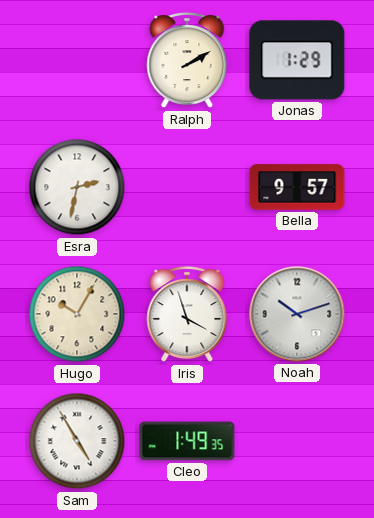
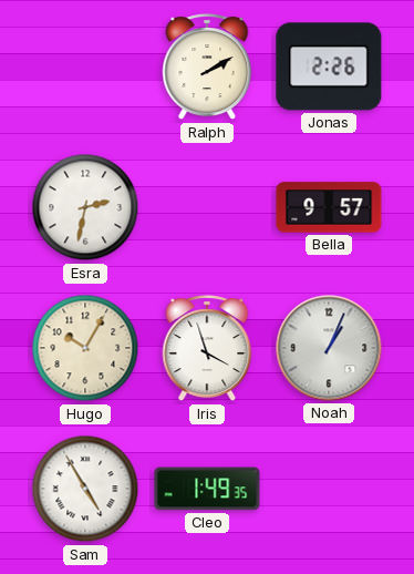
Jonas: 1:29 -> 2:26 (329, 66)
Noah: 10:12 -> 1:04 (329, 348)
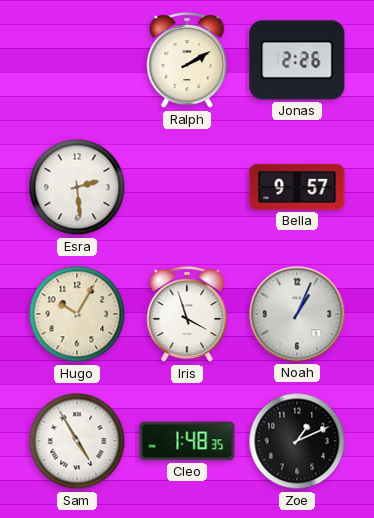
Esra: 2:32 -> 2:29 (77, 187)
Cleo: 1:49 -> 1:48 (187, 441)
Zoe: none -> 1:11 (297, 441)
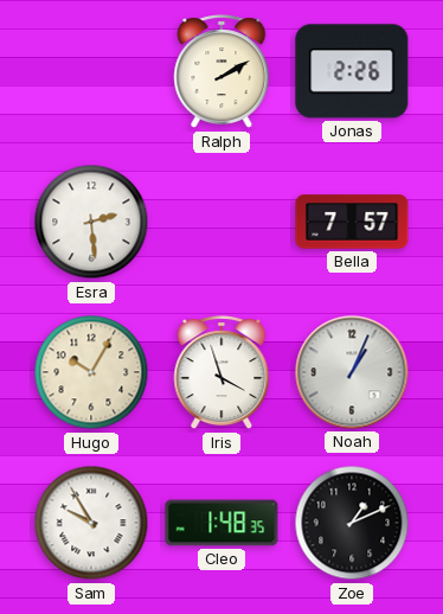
Bella: 9:57 -> 7:57 (352, 222)
Sam: 4:55 -> 9:55 (91, 523)
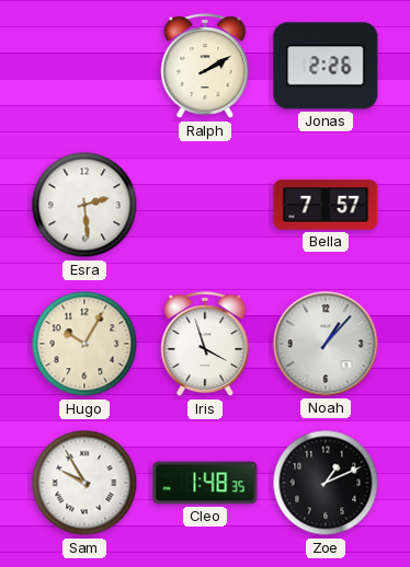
Noah: 1:04 -> 1:07 (326, 344)
